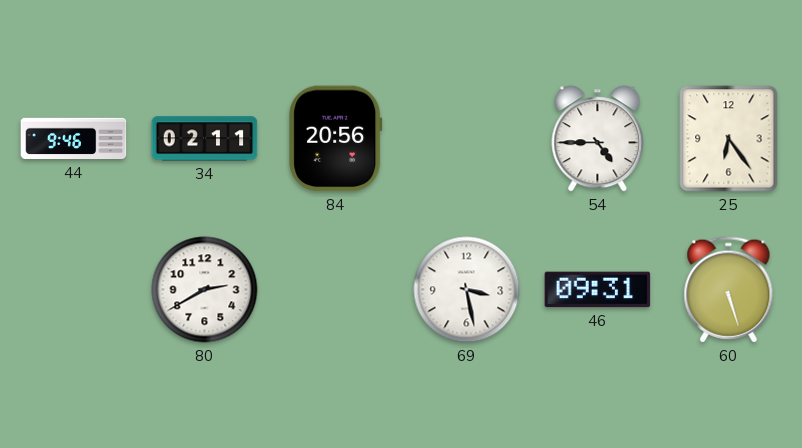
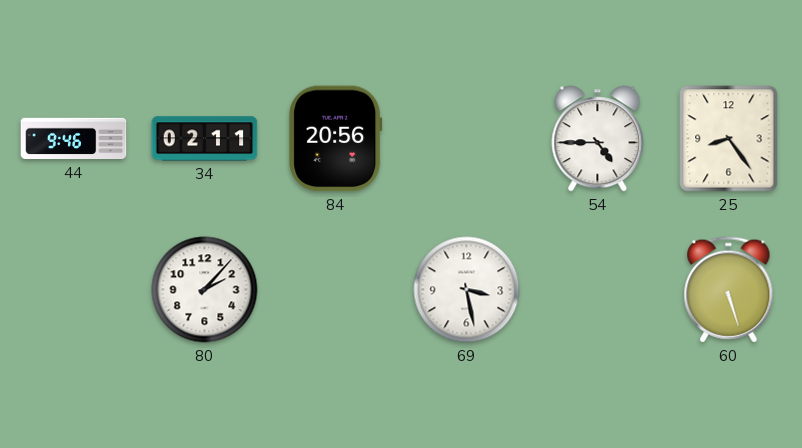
25: 6:24 -> 8:24 (729, 139)
80: 2:40 -> 2:07 (205, 290)
46: 09:31 -> none (598, 290)
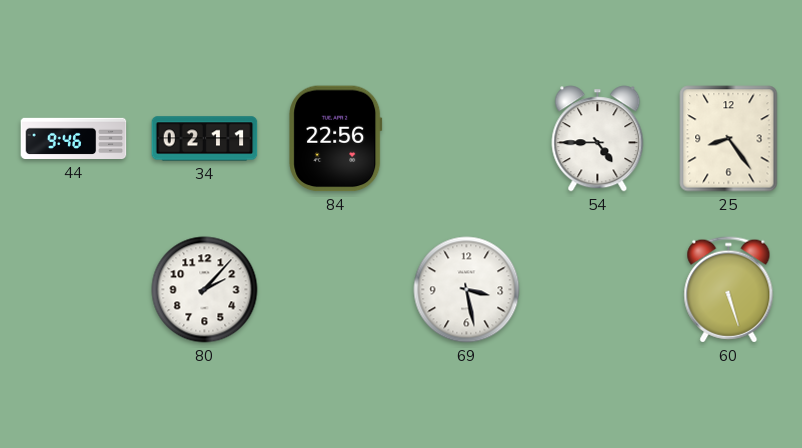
84: 20:56 -> 22:56 (336, 139)
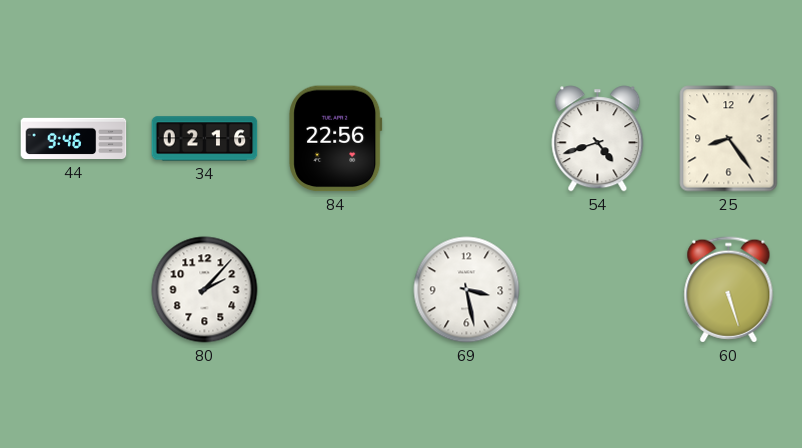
34: 02:11 -> 02:16 (205, 139)
54: 4:45 -> 4:42 (598, 139)
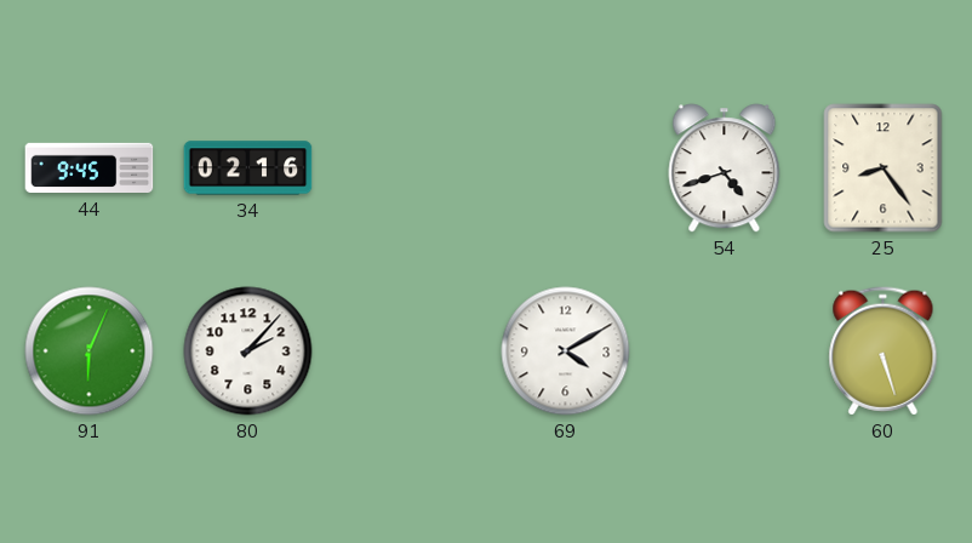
44: 9:46 -> 9:45 (90, 168)
84: 22:56 -> none (336, 139)
91: none -> 6:04 (90, 351)
69: 3:28 -> 4:10 (566, 351)
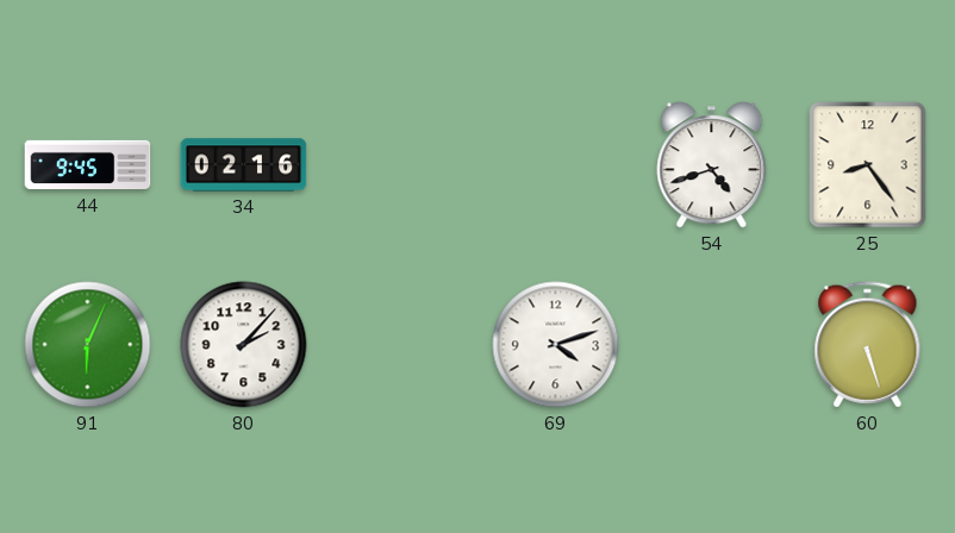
69: 4:10 -> 4:12 (556, 345)
